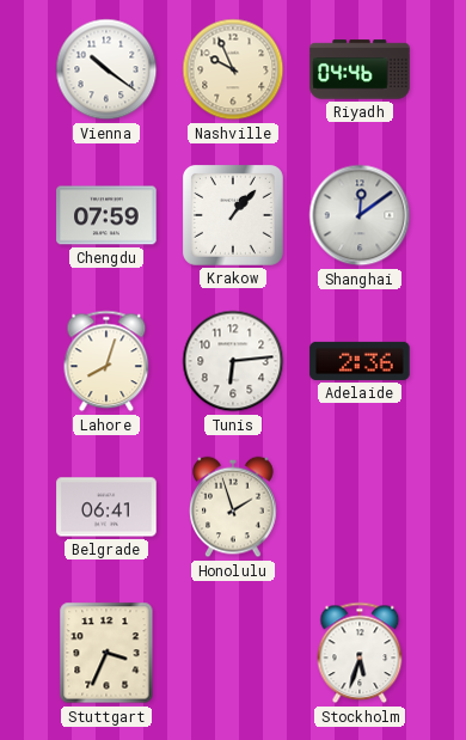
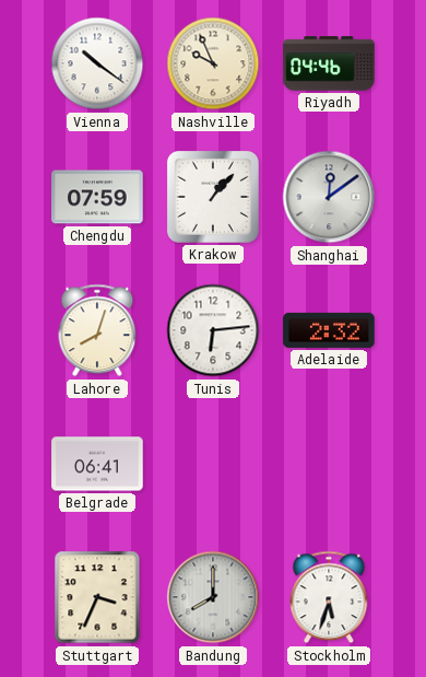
Adelaide: 2:36 -> 2:32 (329, 330)
Honolulu: 1:57 -> none (233, 507)
Bandung: none -> 8:00 (213, 597)
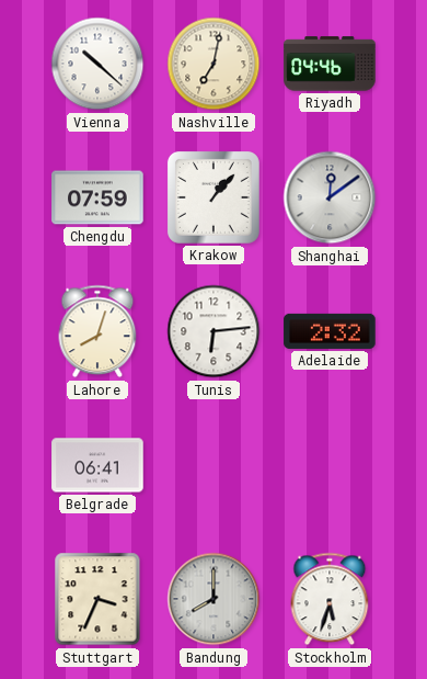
Vienna: 10:21 -> 10:22 (97, 64)
Nashville: 9:56 -> 7:02 (214, 64)
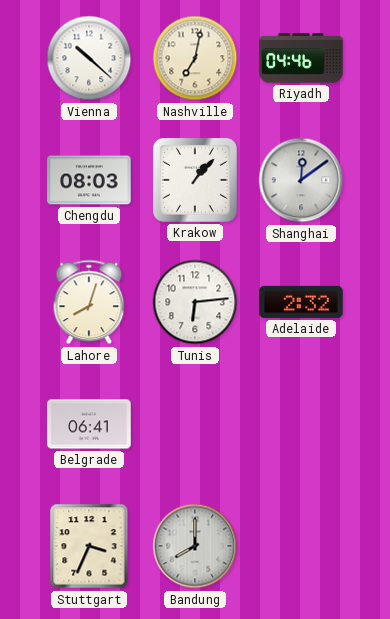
Chengdu: 07:59 -> 08:03 (89, 180)
Stockholm: 5:33 -> none (330, 599)
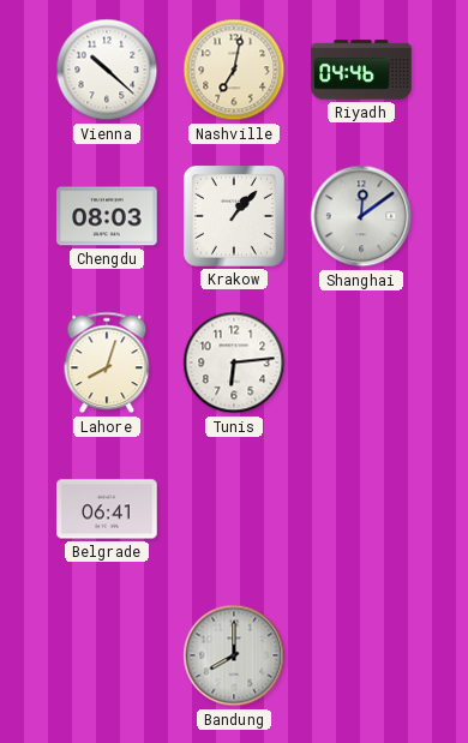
Adelaide: 2:32 -> none (301, 302)
Stuttgart: 3:34 -> none (89, 546)
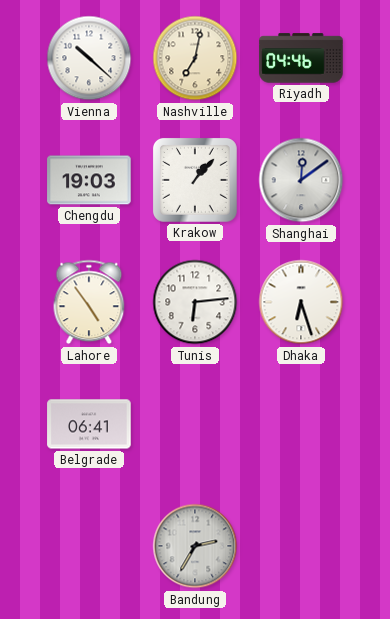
Chengdu: 08:03 -> 19:03 (89, 180)
Lahore: 8:03 -> 4:54 (89, 302)
Dhaka: none -> 6:27 (301, 302)
Bandung: 8:00 -> 2:35 (195, 546)
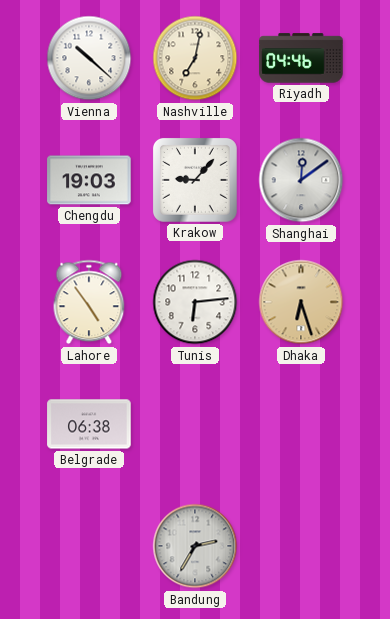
Krakow: 1:07 -> 9:07 (195, 180)
Dhaka dial: white -> champagne (301, 302)
Belgrade: 06:41 -> 06:38 (89, 424)
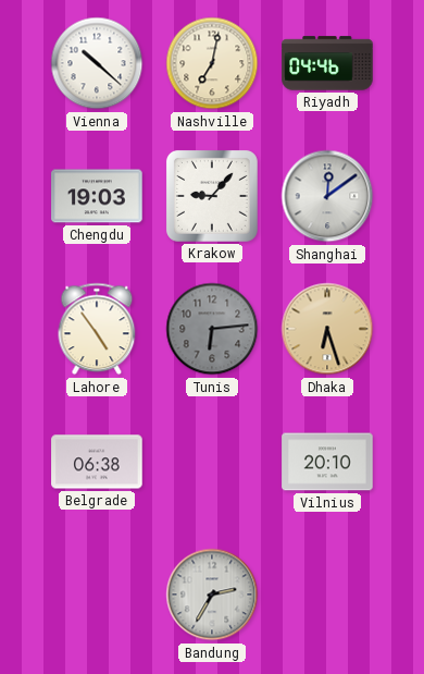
Tunis dial: white -> grey (212, 329)
Vilnius: none -> 20:10 (327, 462)
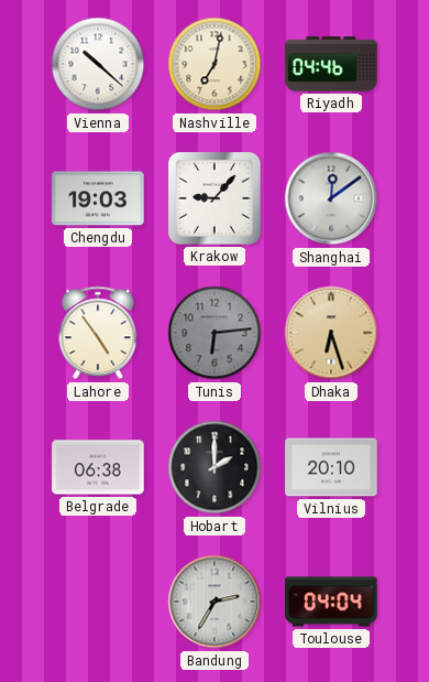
Hobart: none -> 2:00 (215, 467)
Toulouse: none -> 04:04 (331, 602)
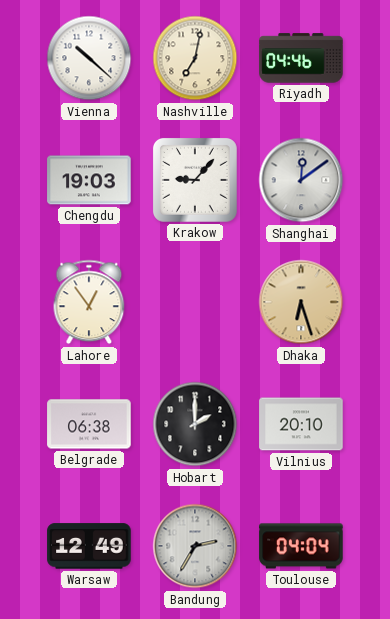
Lahore: 4:54 -> 12:54 (89, 302)
Tunis: 6:14 -> none (215, 333)
Warsaw: none -> 12:49 (89, 546)
